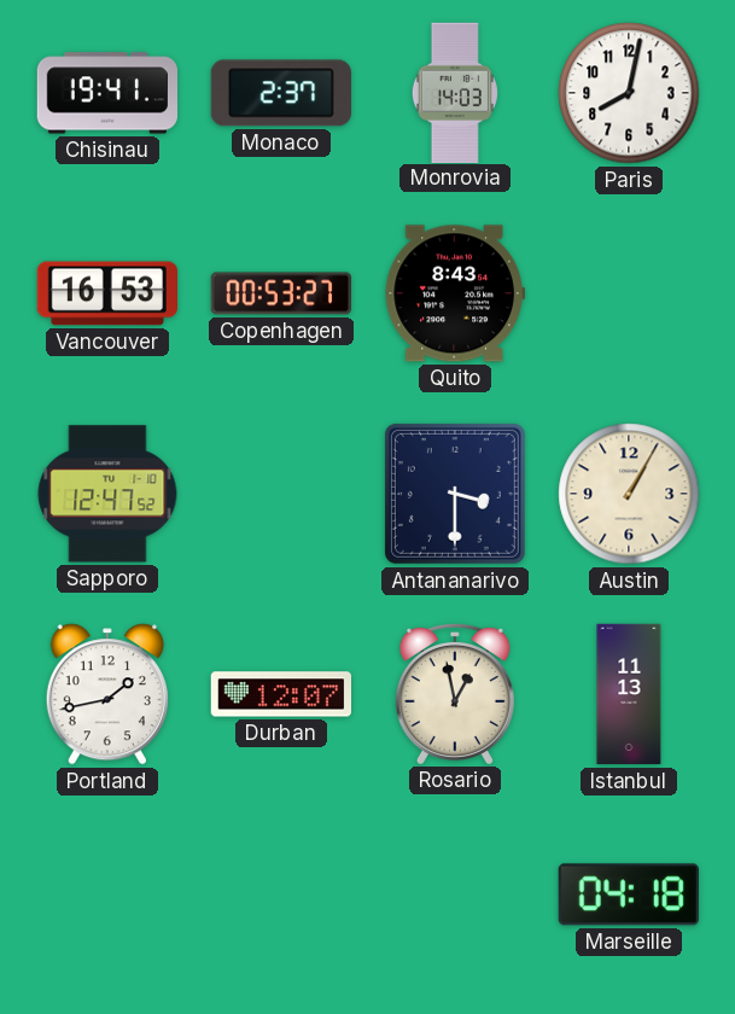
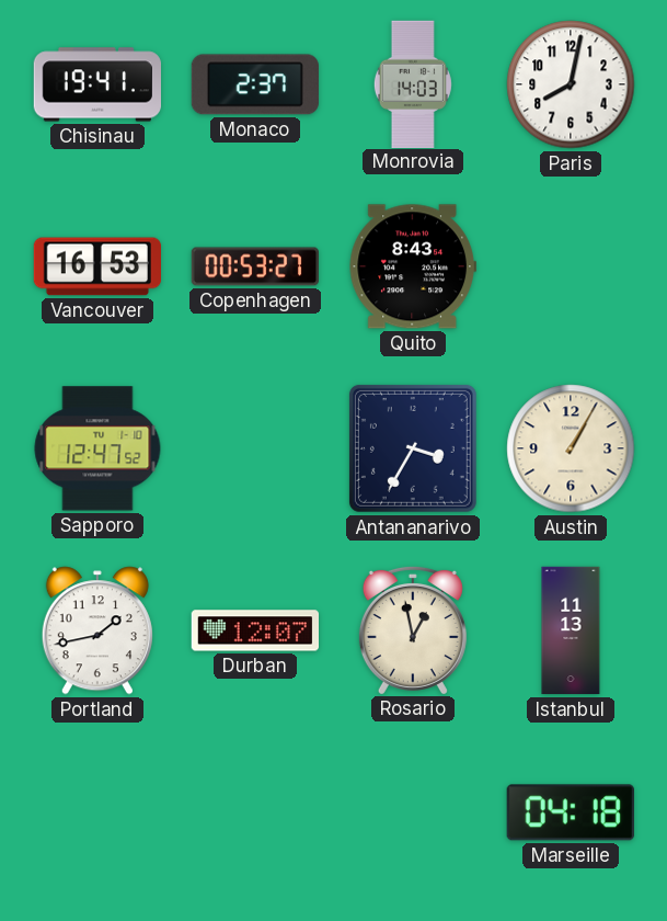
Antananarivo: 3:30 -> 3:35 (413, 448)
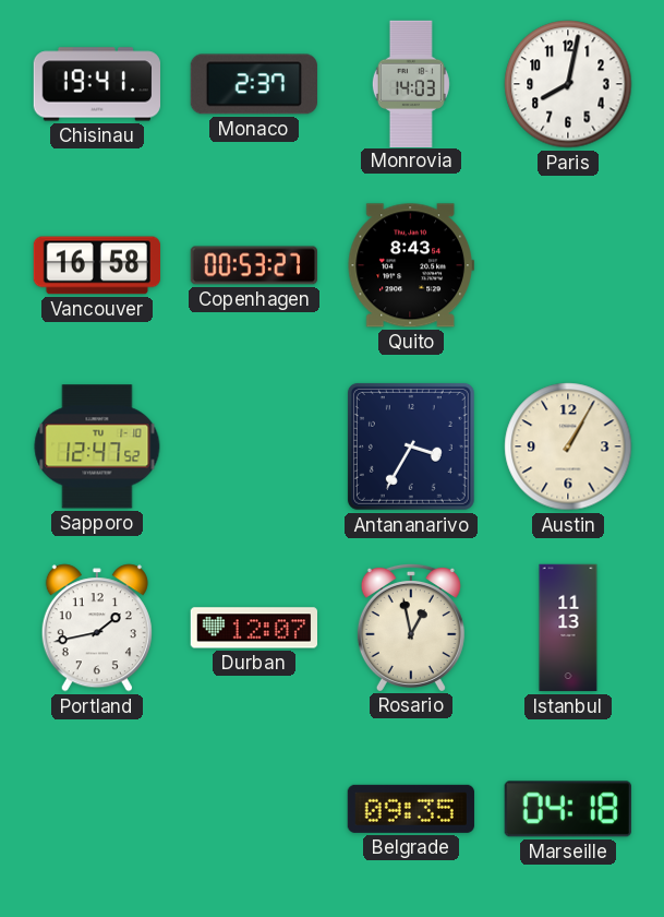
Vancouver: 16:53 -> 16:58 (96, 265)
Belgrade: none -> 09:35 (411, 809)
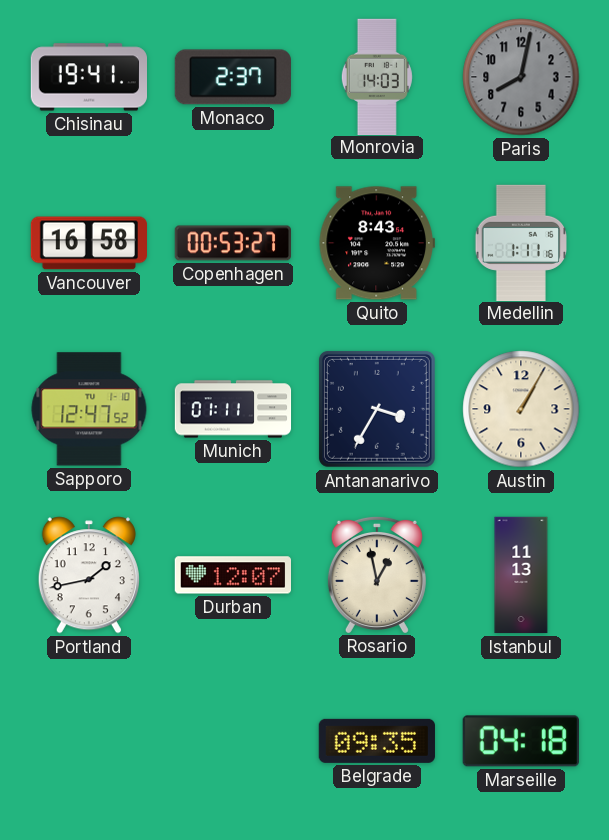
Paris dial: white -> grey (521, 77)
Medellin: none -> 1:11 (520, 242)
Munich: none -> 01:11 (233, 409)
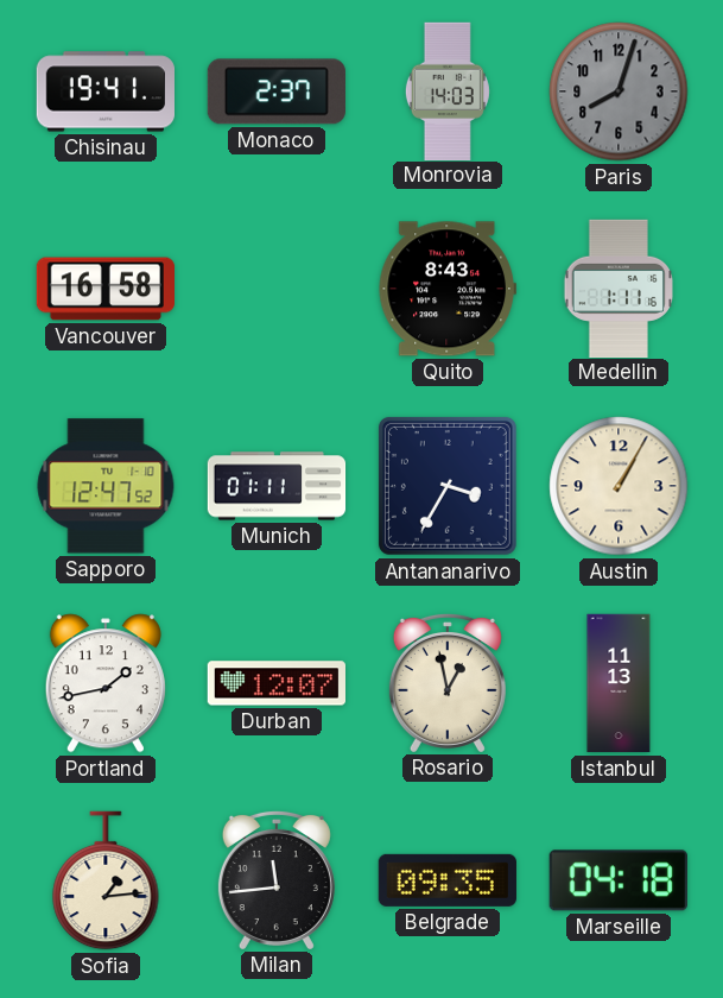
Paris: 8:02 -> 8:03 (619, 91)
Copenhagen: 00:53 -> none (232, 243)
Sofia: none -> 1:14 (106, 880)
Milan: none -> 11:44 (277, 879)
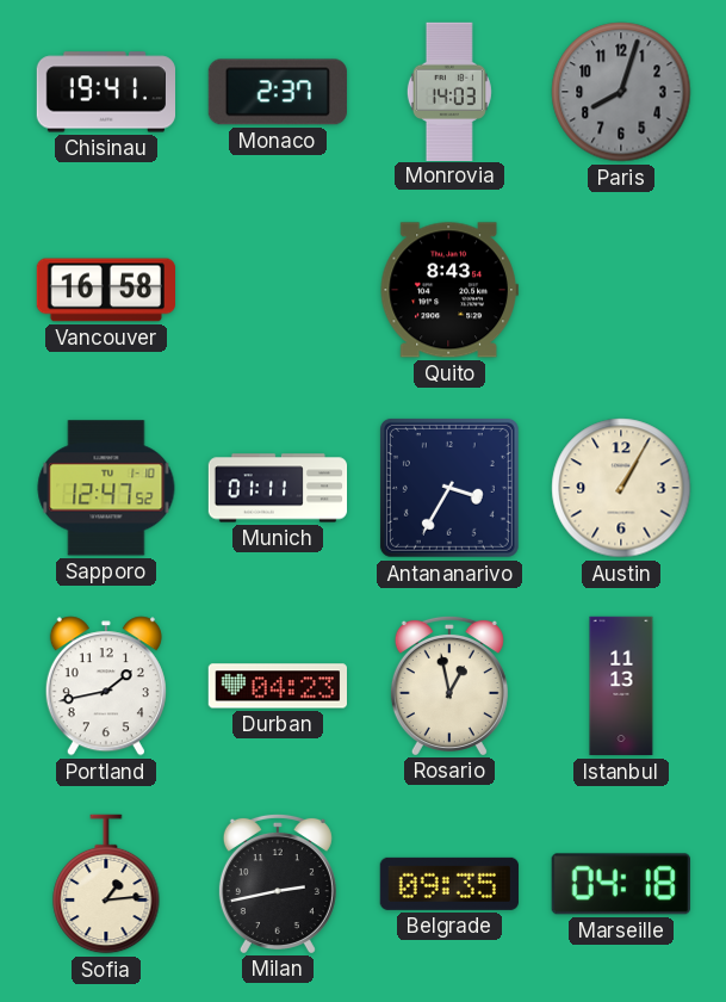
Medellin: 1:11 -> none (617, 288)
Durban: 12:07 -> 04:23 (277, 686)
Milan: 11:44 -> 2:43 (278, 883)
